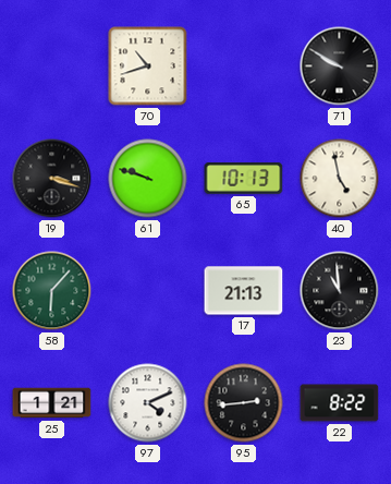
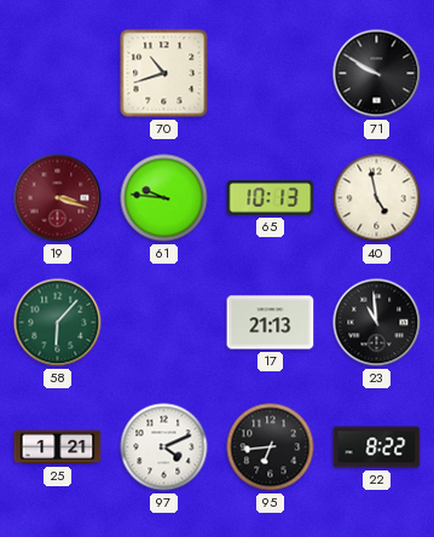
19 dial: black -> burgundy (58, 198)
61: 9:48 -> 9:46 (164, 198)
95: 2:44 -> 6:44 (271, 447)
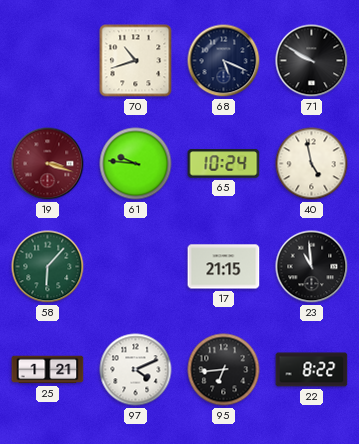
68: none -> 5:19 (224, 61)
65: 10:13 -> 10:24 (224, 164)
17: 21:13 -> 21:15 (224, 267)
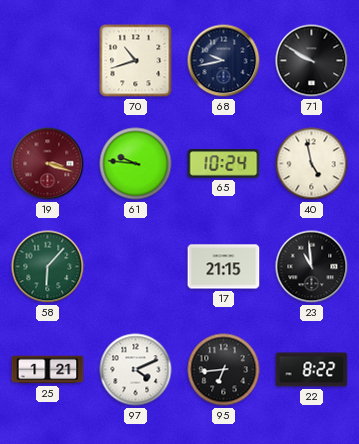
68: 5:19 -> 9:43 (224, 61)
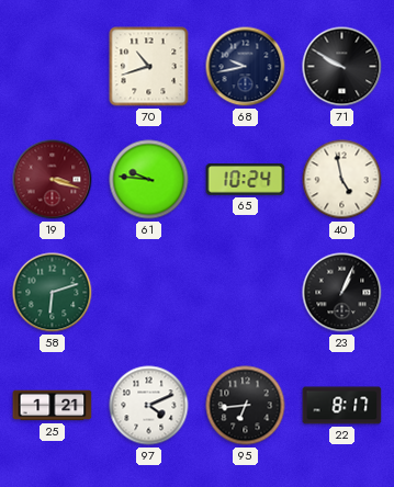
58: 6:07 -> 6:12 (53, 293)
17: 21:15 -> none (224, 267)
23: 10:59 -> 1:04 (342, 293)
22: 8:22 -> 8:17 (342, 406)
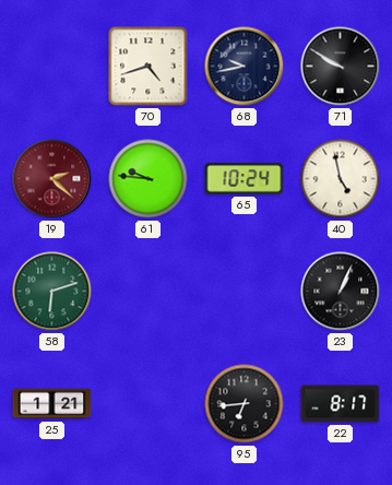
70: 10:42 -> 4:42 (149, 67)
19: 3:18 -> 2:22 (52, 179)
97: 4:11 -> none (149, 406)
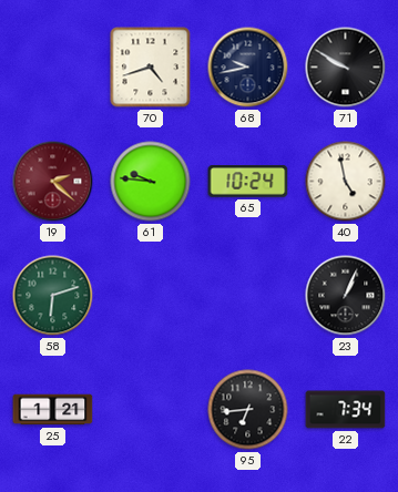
22: 8:17 -> 7:34 (346, 410)
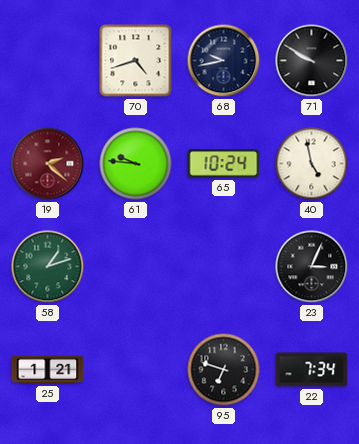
58: 6:12 -> 1:12 (48, 267)
23: 1:04 -> 3:04 (312, 267)
95: 6:44 -> 6:48 (224, 370)
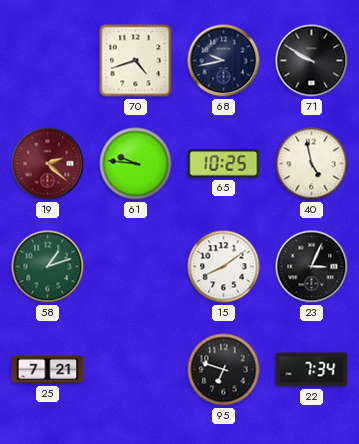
65: 10:24 -> 10:25 (224, 164)
15: none -> 8:09 (224, 267)
25: 1:21 -> 7:21 (48, 370)
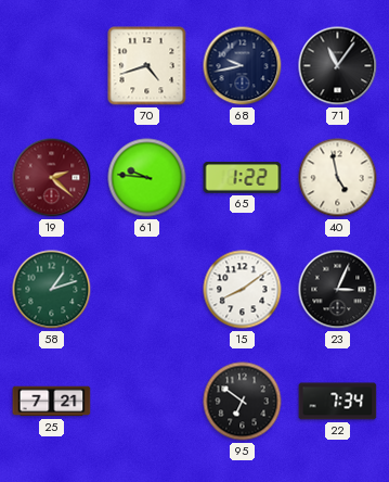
71: 9:50 -> 11:06 (338, 66)
65: 10:25 -> 1:22 (243, 178)
95: 6:48 -> 6:51 (243, 402)
